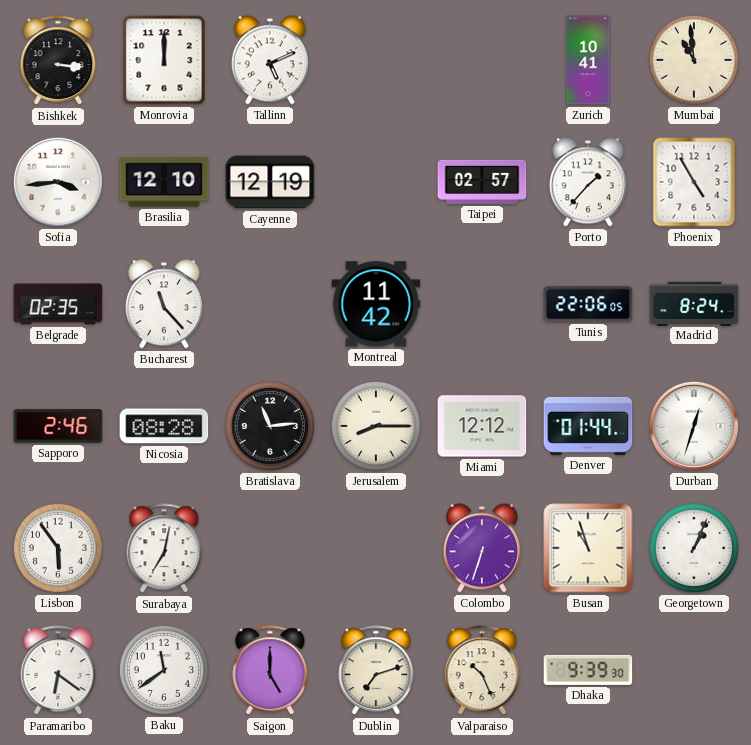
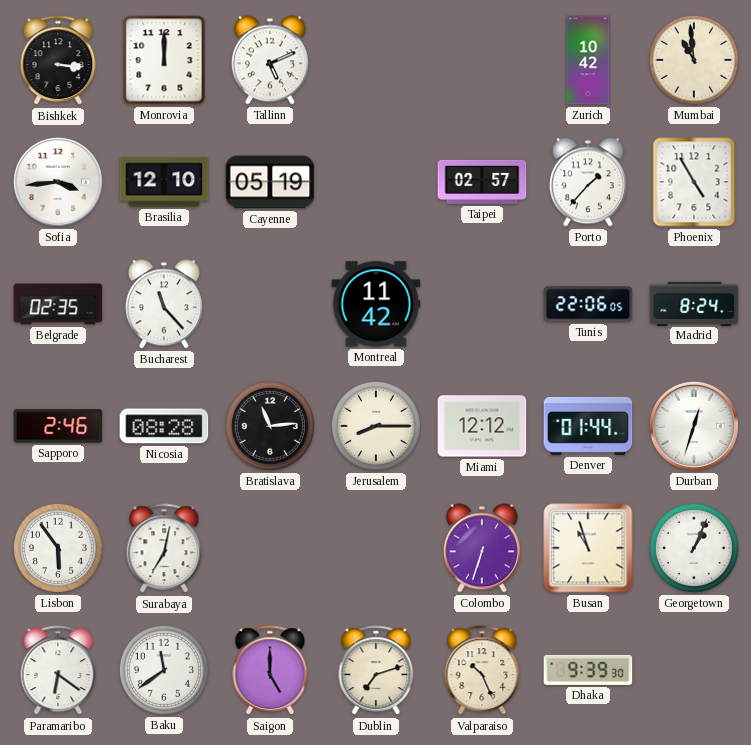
Zurich: 10:41 -> 10:42 (588, 60)
Cayenne: 12:19 -> 05:19 (270, 182)
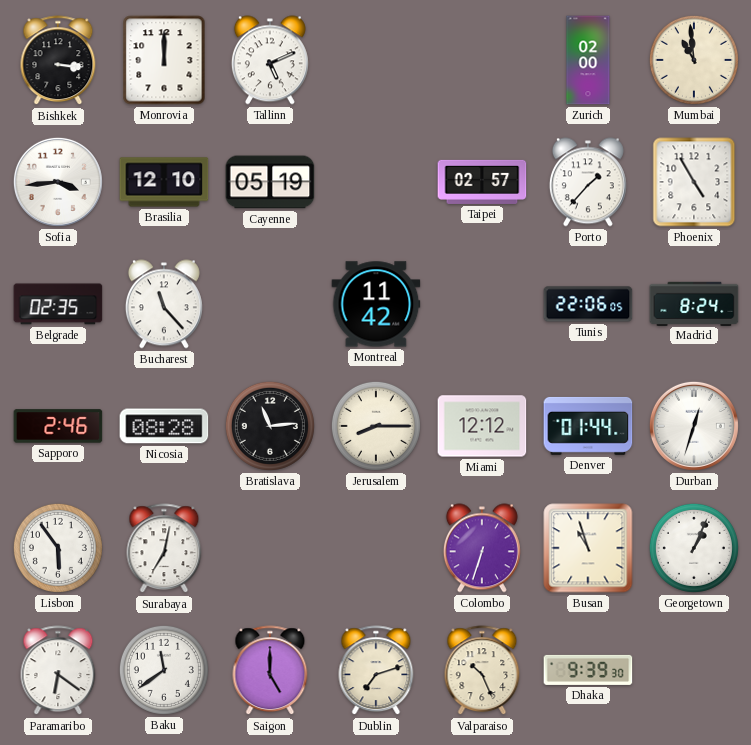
Zurich: 10:42 -> 02:00 (588, 60)
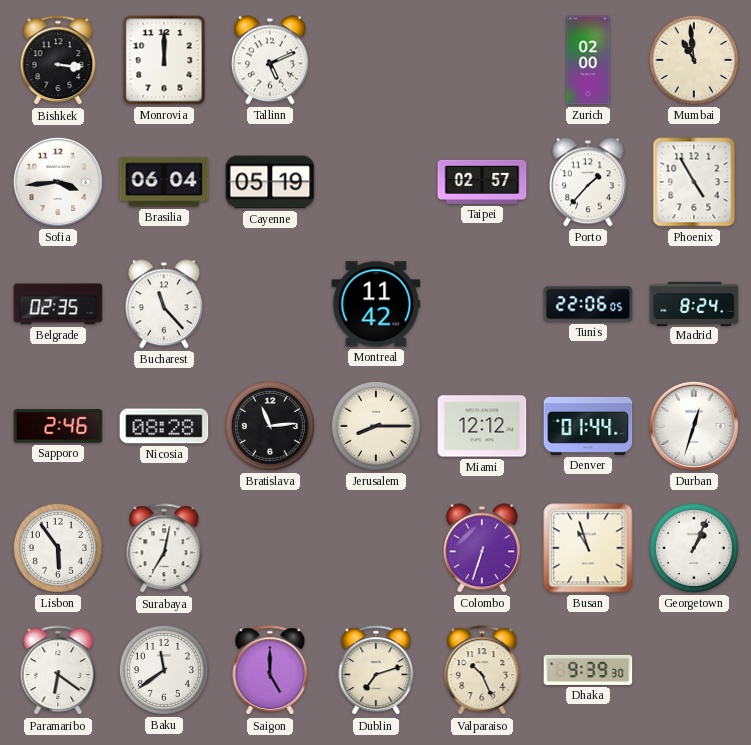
Brasilia: 12:10 -> 06:04 (164, 182)
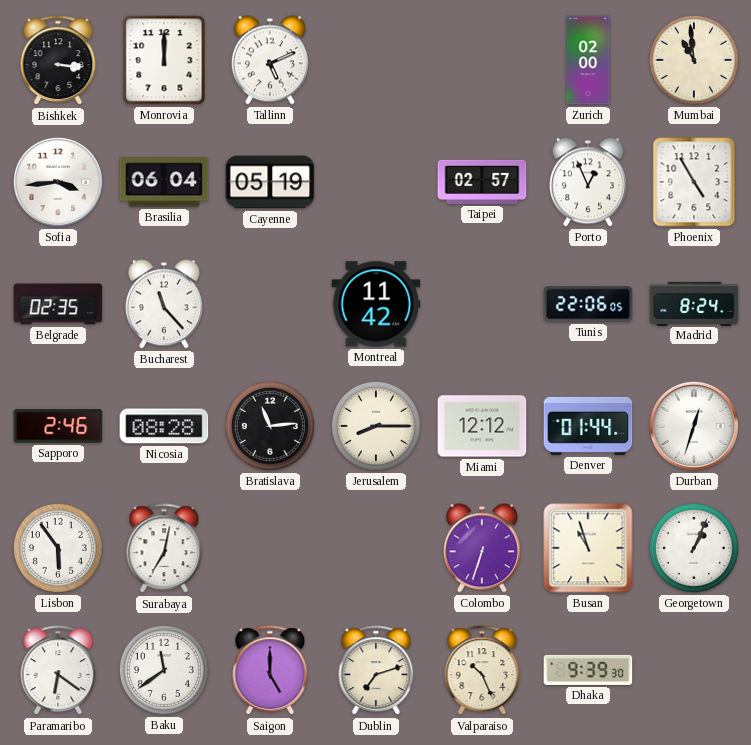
Porto: 1:37 -> 12:56 (588, 182)
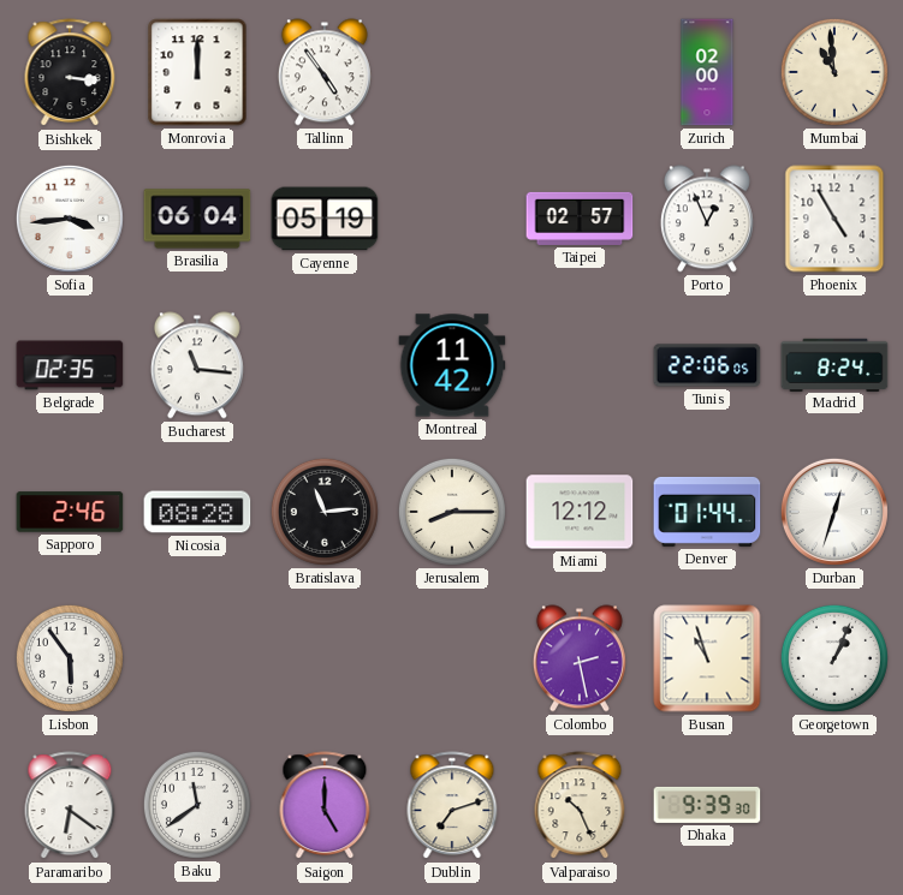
Tallinn: 5:11 -> 4:54 (325, 72)
Bucharest: 11:23 -> 11:16 (197, 365)
Surabaya: 7:02 -> none (164, 549)
Colombo: 6:33 -> 2:28 (580, 658)
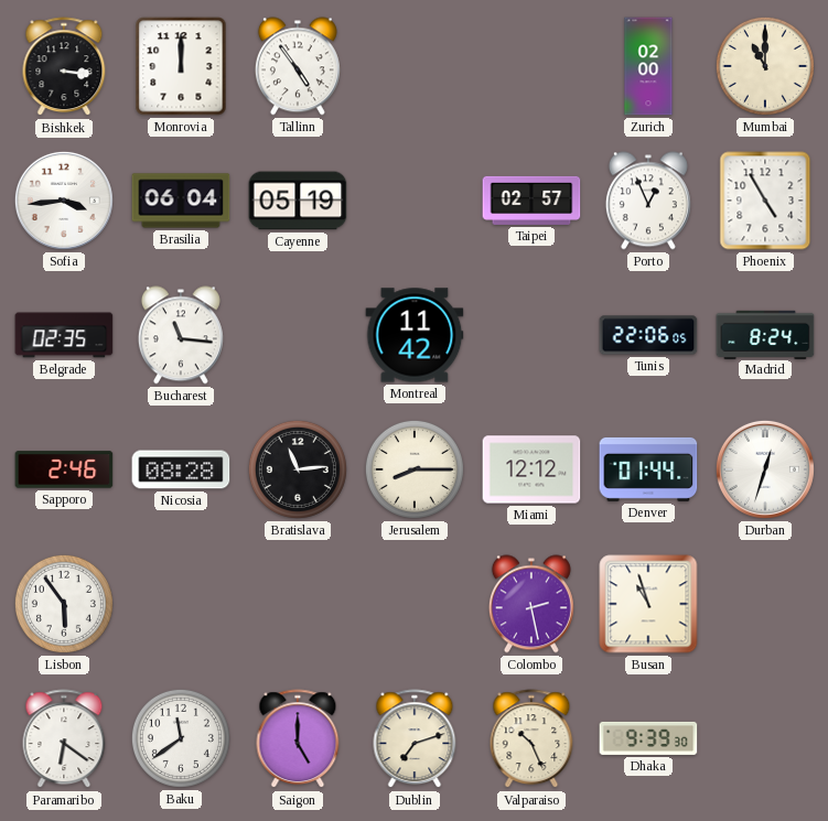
Mumbai: 10:59 -> 11:00 (765, 66)
Georgetown: 1:04 -> none (834, 658)
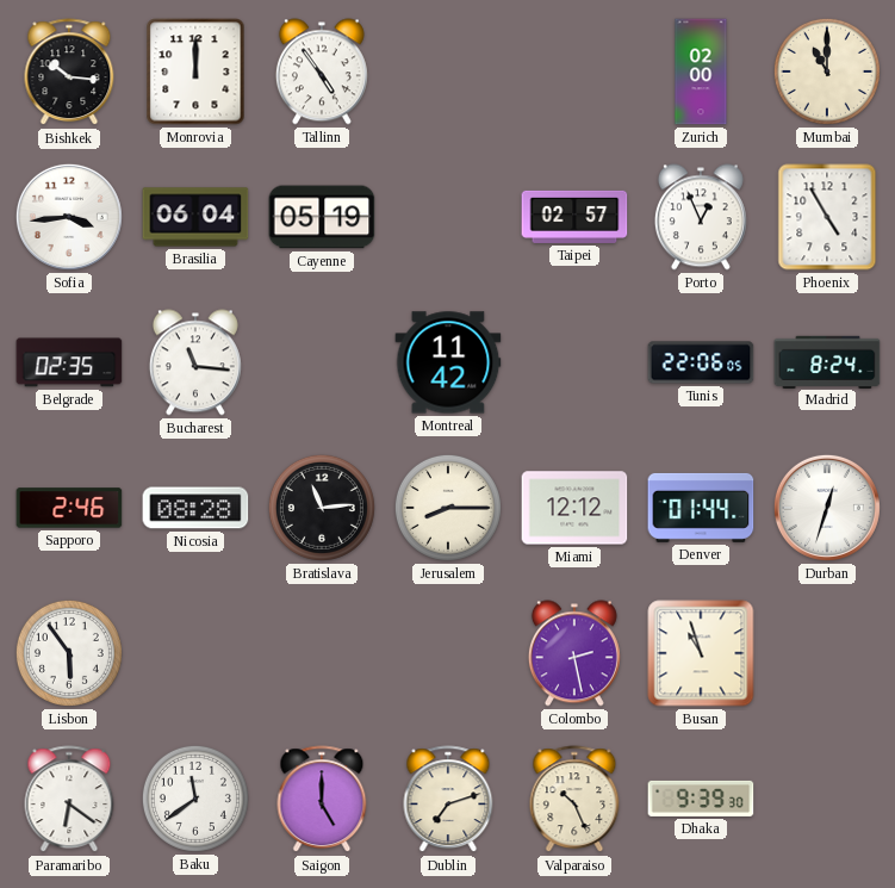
Bishkek: 3:16 -> 10:16 (69, 73)
